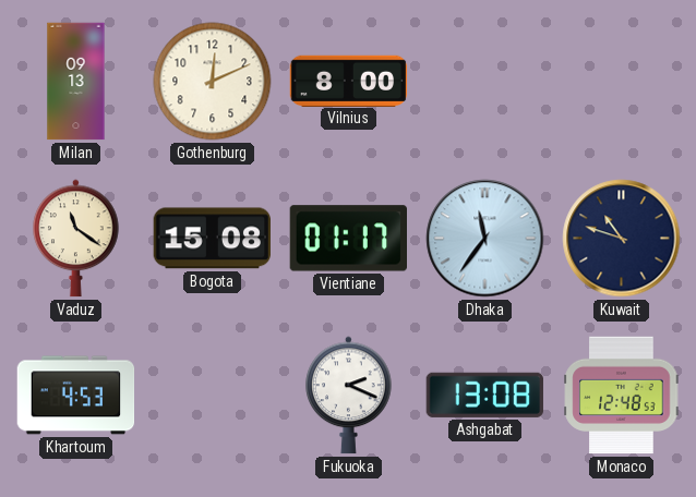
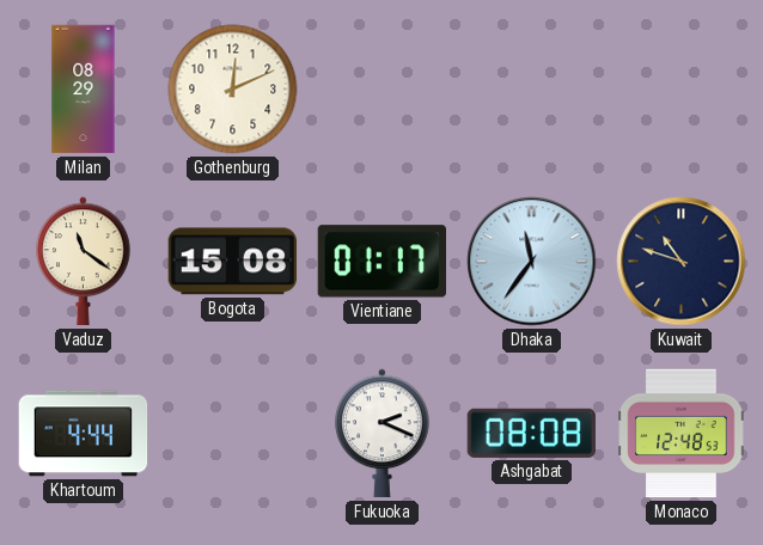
Milan: 09:13 -> 08:29 (84, 90)
Vilnius: 8:00 -> none (349, 81)
Khartoum: 4:53 -> 4:44 (84, 434)
Ashgabat: 13:08 -> 08:08 (531, 433)
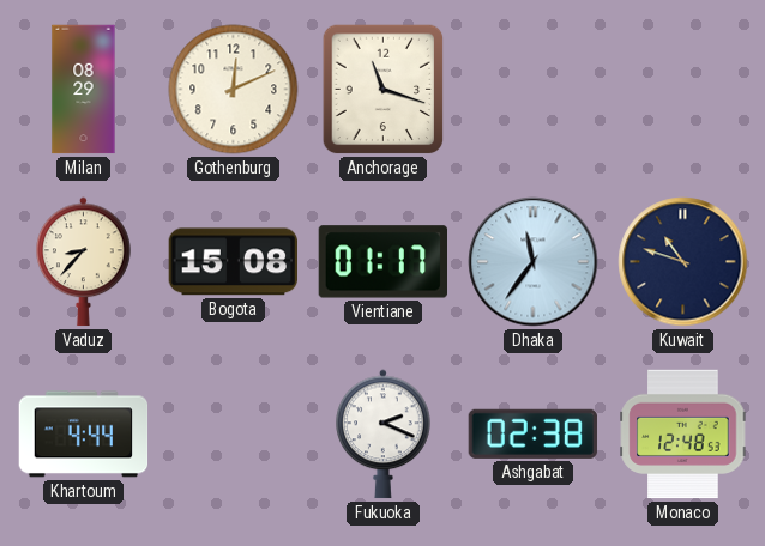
Anchorage: none -> 11:18 (384, 90)
Vaduz: 11:21 -> 8:37 (84, 262)
Ashgabat: 08:08 -> 02:38 (532, 433)
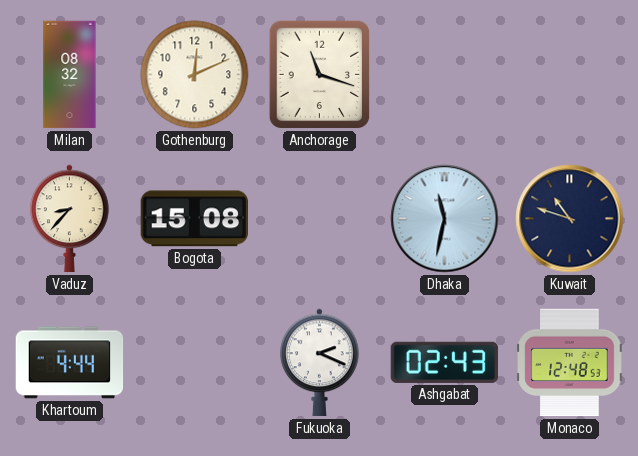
Milan: 08:29 -> 08:32 (70, 75)
Vientiane: 01:17 -> none (382, 262)
Dhaka: 11:36 -> 11:32 (445, 219)
Ashgabat: 02:38 -> 02:43 (444, 362)
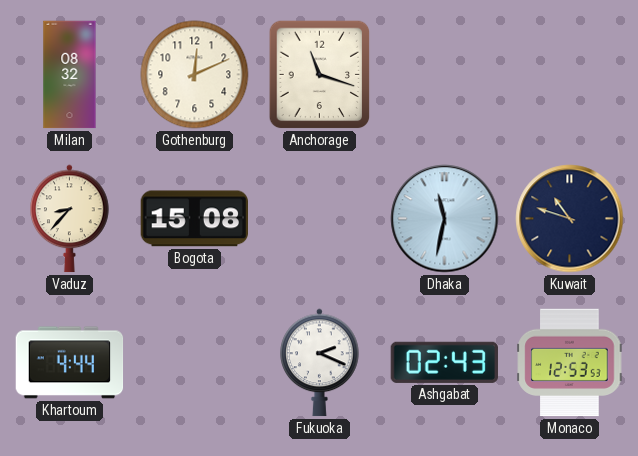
Monaco: 12:48 -> 12:53 (570, 363)
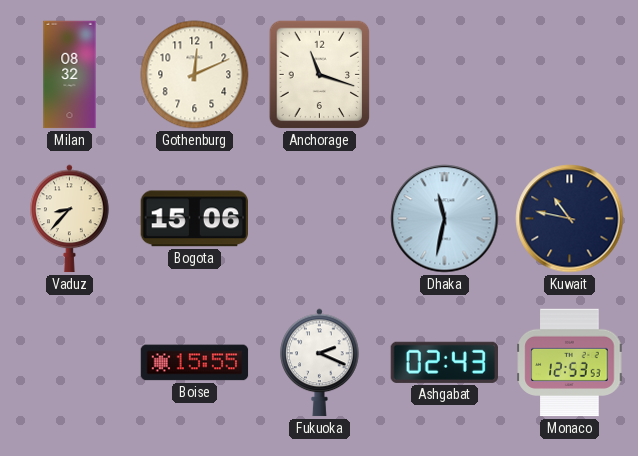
Bogota: 15:08 -> 15:06 (194, 219)
Kuwait: 10:48 -> 10:47 (570, 219)
Khartoum: 4:44 -> none (70, 363)
Boise: none -> 15:55 (195, 363)
